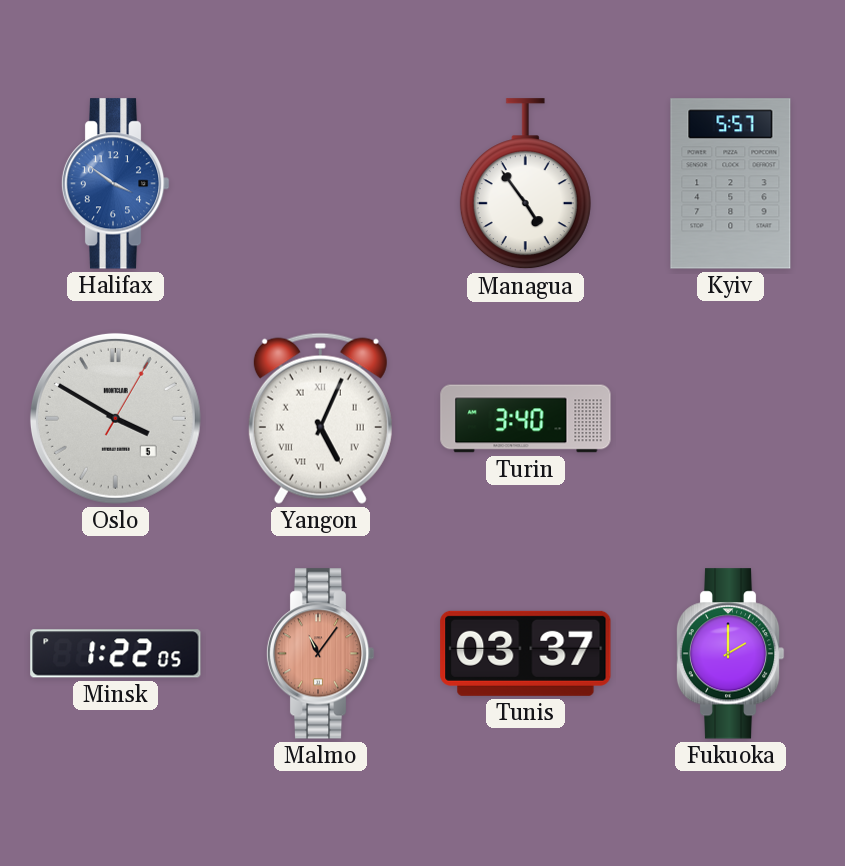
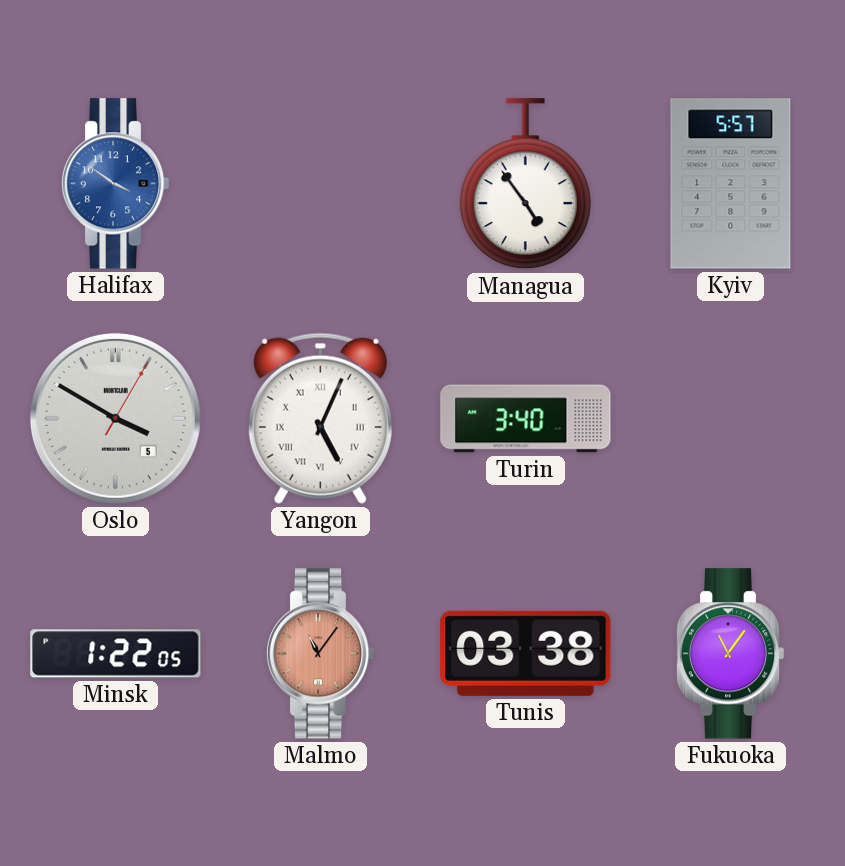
Tunis: 03:37 -> 03:38 (526, 653)
Fukuoka: 2:00 -> 11:06 (730, 654)
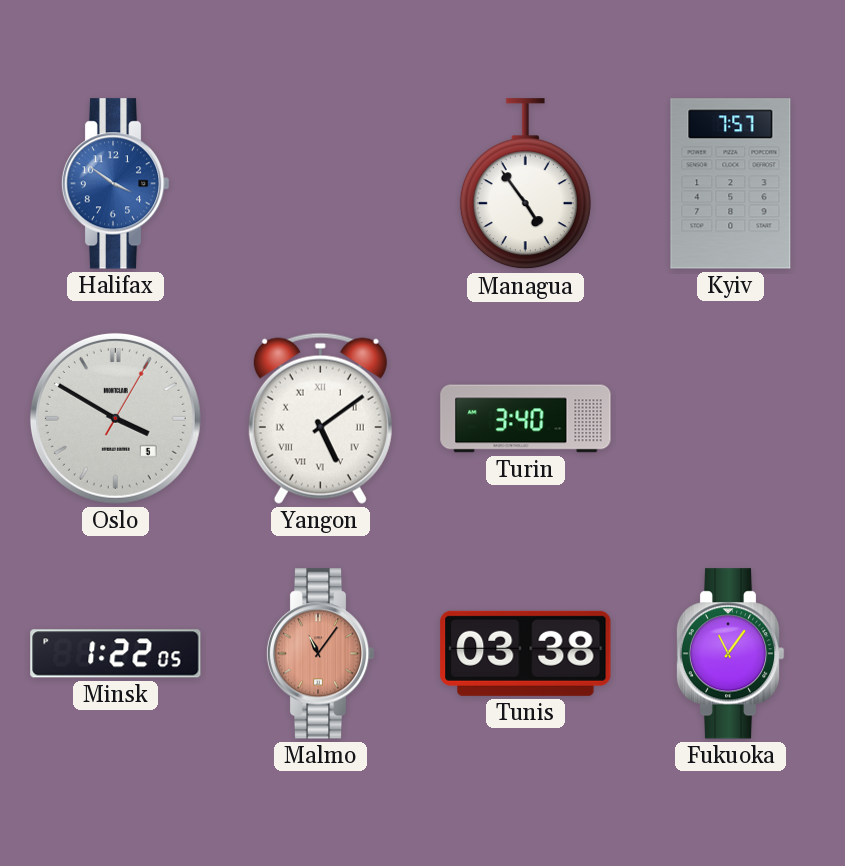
Kyiv: 5:57 -> 7:57 (731, 184)
Yangon: 5:04 -> 5:09 (320, 418)
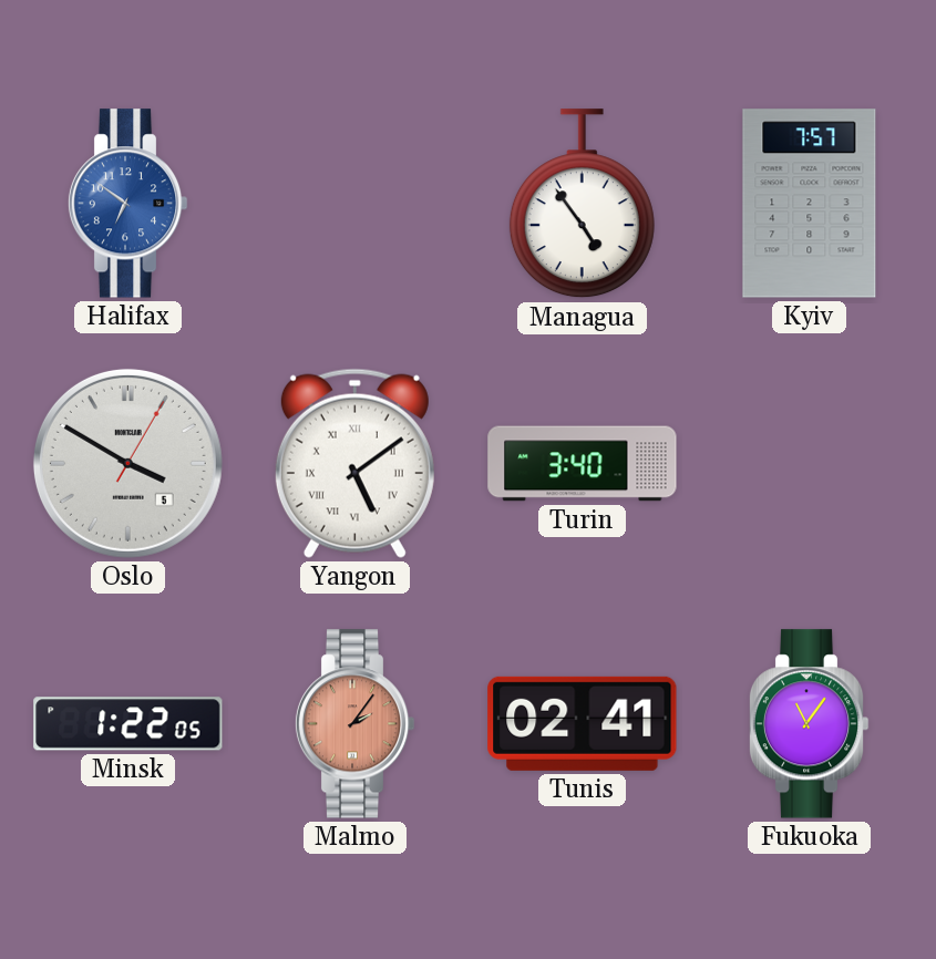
Halifax: 3:51 -> 6:51 (127, 204)
Malmo: 11:06 -> 2:06 (354, 724)
Tunis: 03:38 -> 02:41 (583, 723)
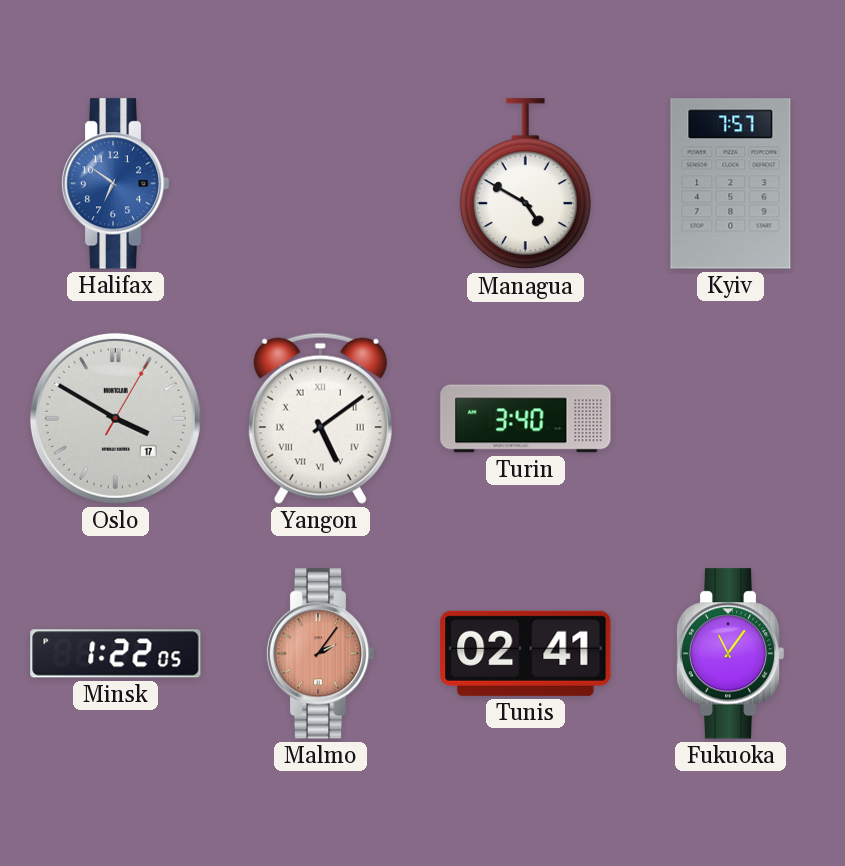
Managua: 4:54 -> 4:50 (525, 184)
Oslo date: 5 -> 17 (115, 418)
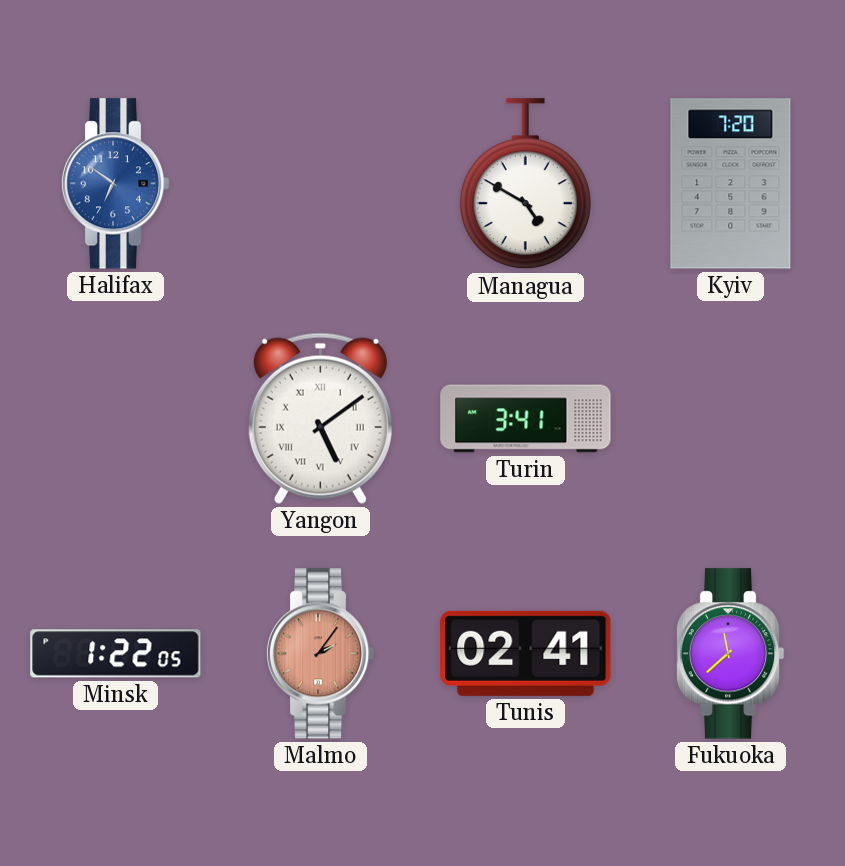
Kyiv: 7:57 -> 7:20 (731, 184)
Oslo: 3:50 -> none (115, 418)
Turin: 3:40 -> 3:41 (526, 419)
Fukuoka: 11:06 -> 11:38 (730, 654)
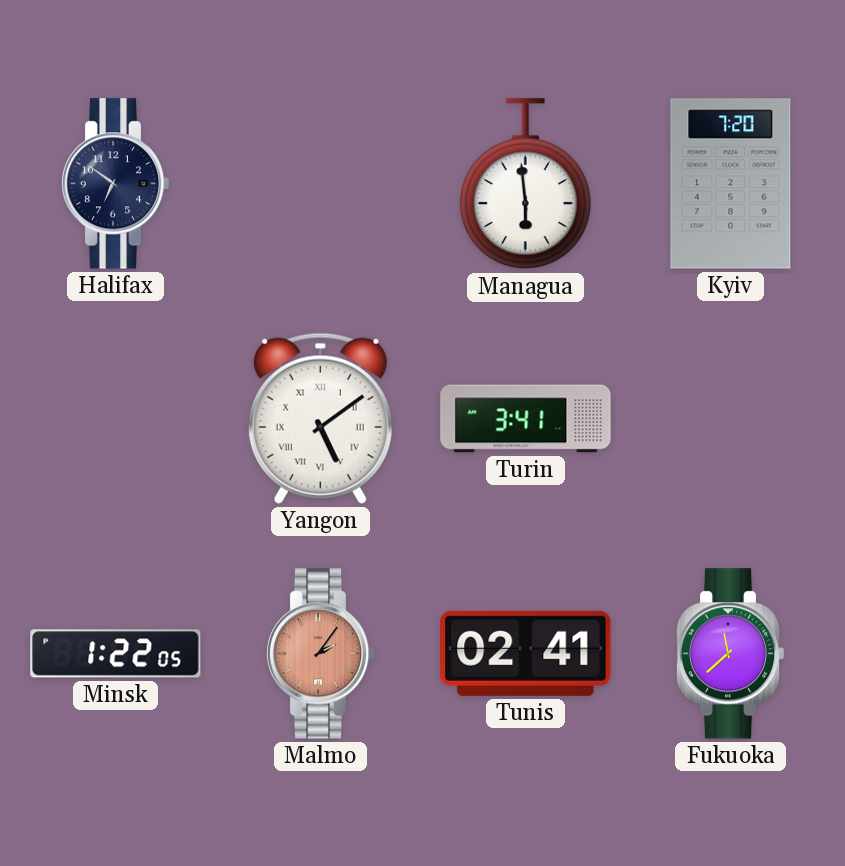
Halifax dial: blue -> navy (115, 184)
Managua: 4:50 -> 5:59 (525, 184)
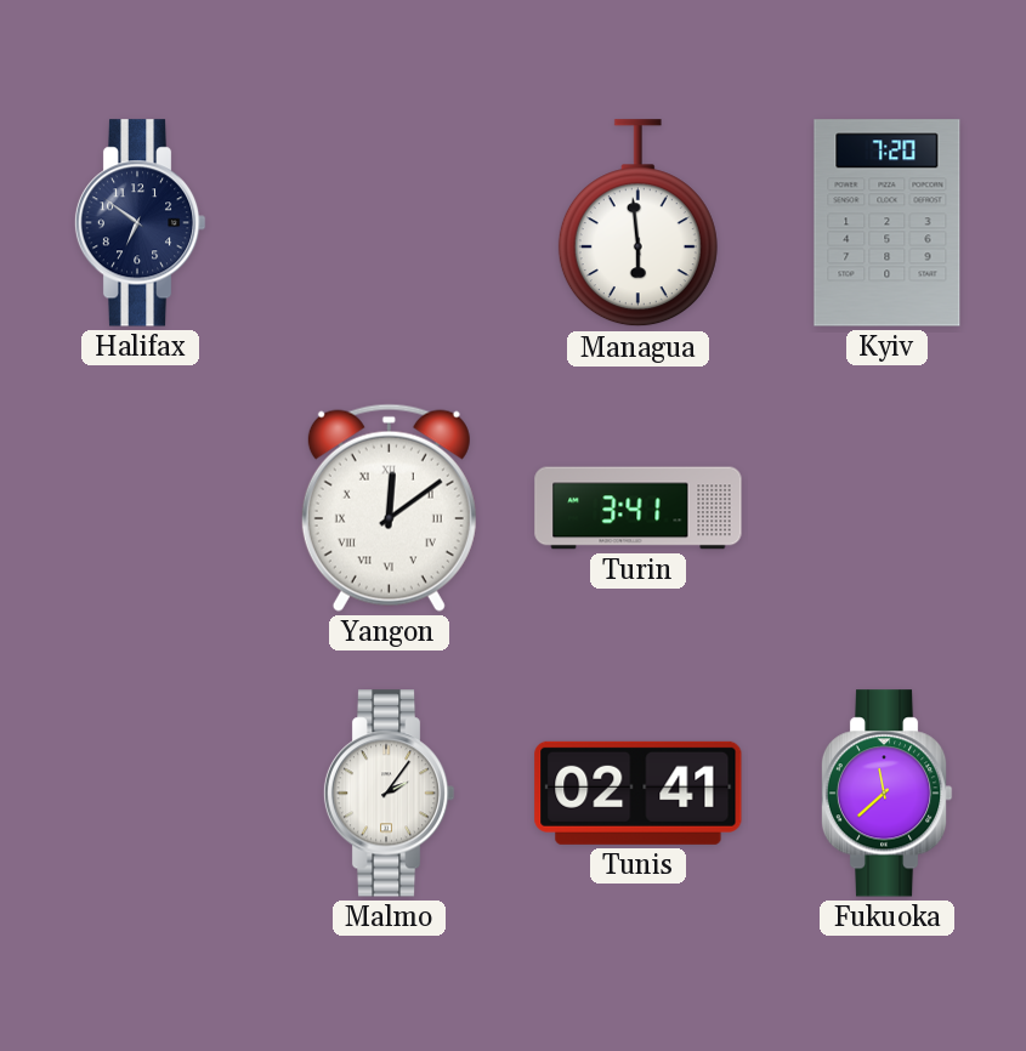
Yangon: 5:09 -> 12:09 (389, 507)
Minsk: 1:22 -> none (116, 654)
Malmo dial: salmon -> white (389, 794)
